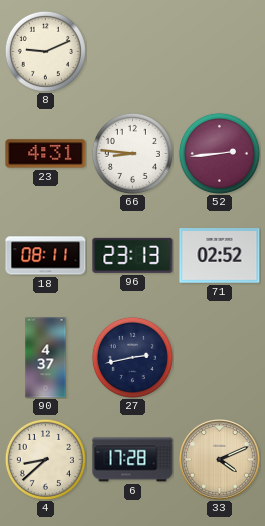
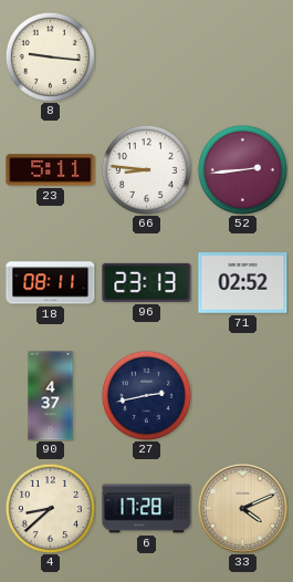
8: 9:11 -> 9:16 (50, 56)
23: 4:31 -> 5:11 (51, 170)
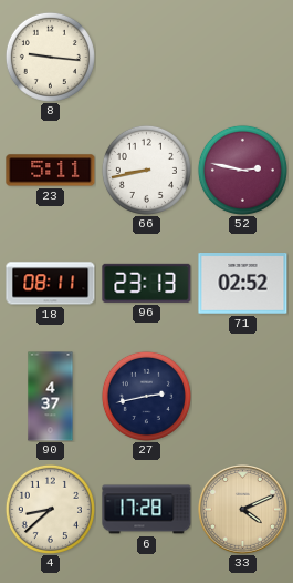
66: 8:46 -> 8:43 (146, 170)
52: 2:44 -> 2:47 (242, 170)
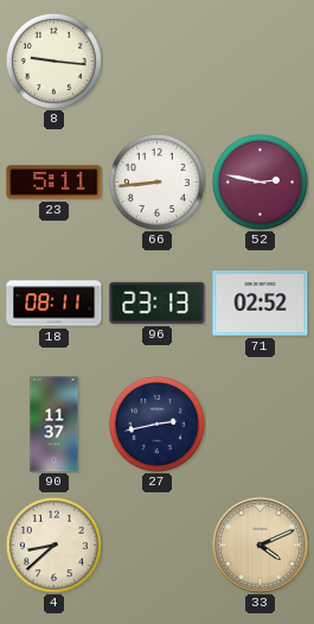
66: 8:43 -> 8:44 (156, 182)
90: 4:37 -> 11:37 (55, 425)
6: 17:28 -> none (147, 510)
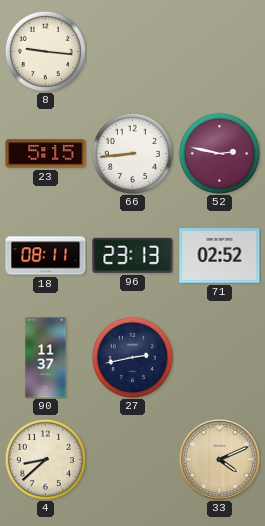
23: 5:11 -> 5:15 (46, 154)
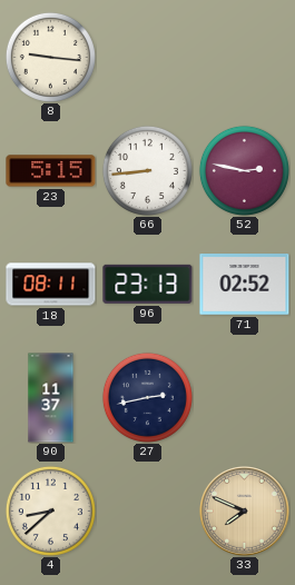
33: 4:11 -> 7:49 (245, 512)
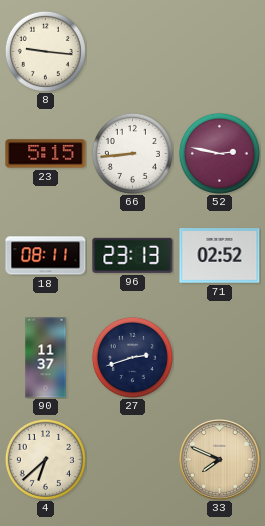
27: 2:43 -> 2:42 (132, 357)
4: 8:38 -> 6:38 (45, 459)
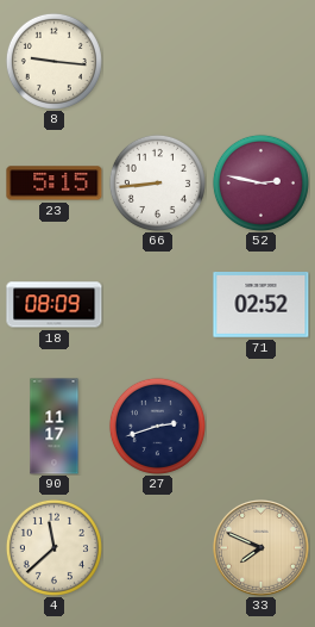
18: 08:11 -> 08:09 (55, 305)
96: 23:13 -> none (133, 255)
90: 11:37 -> 11:17 (55, 427)
4: 6:38 -> 11:38 (53, 547)
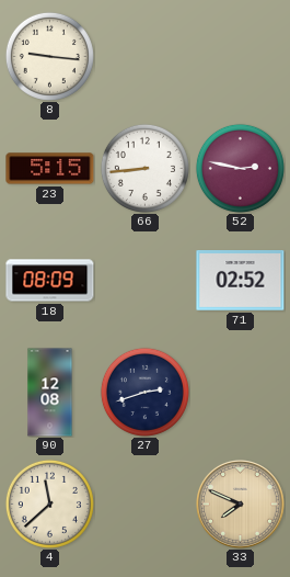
90: 11:17 -> 12:08 (50, 393)
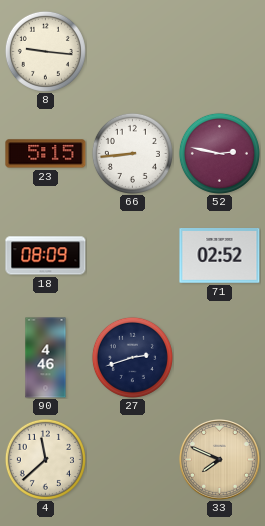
90: 12:08 -> 4:46 (46, 358)
